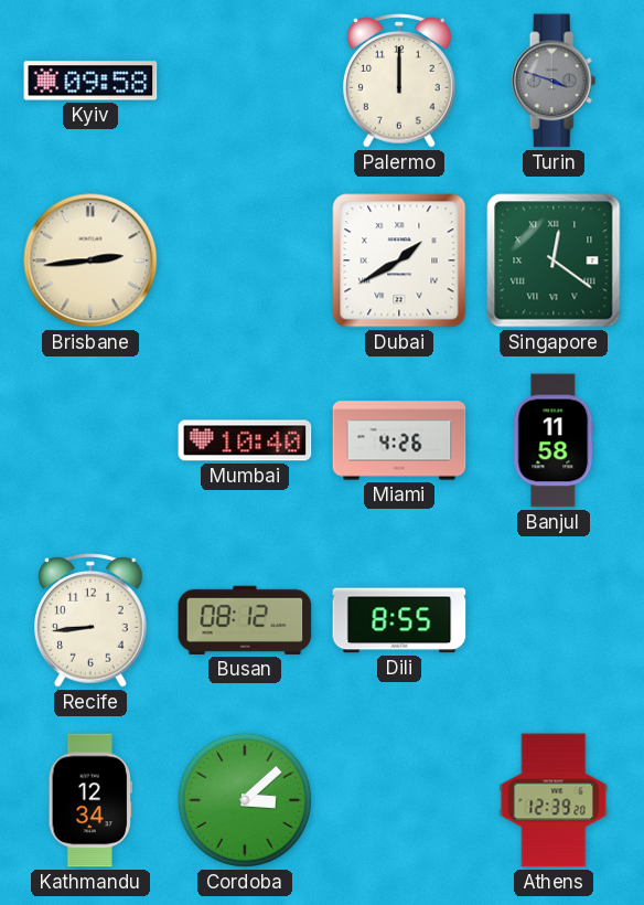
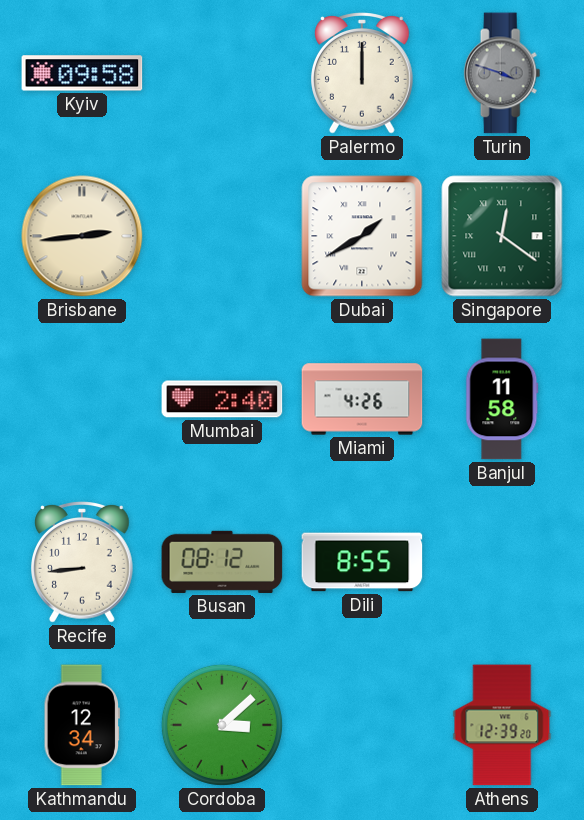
Mumbai: 10:40 -> 2:40 (222, 399)
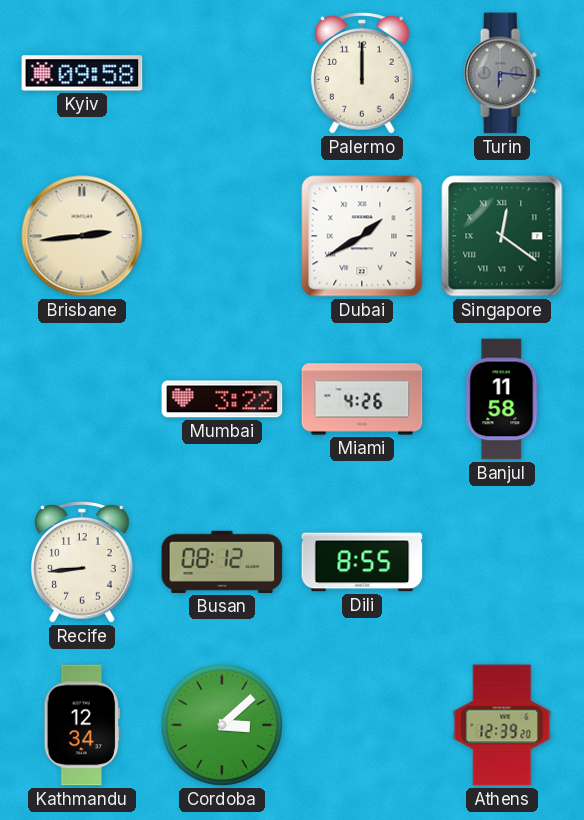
Turin: 3:48 -> 6:16 (502, 73)
Mumbai: 2:40 -> 3:22 (222, 399)
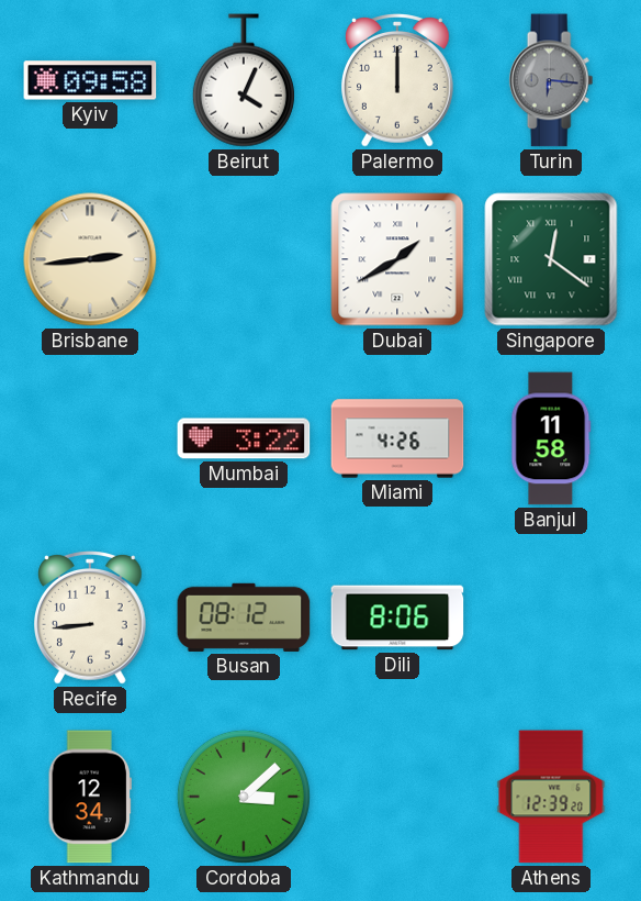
Beirut: none -> 4:04 (244, 80)
Dili: 8:55 -> 8:06 (397, 618)
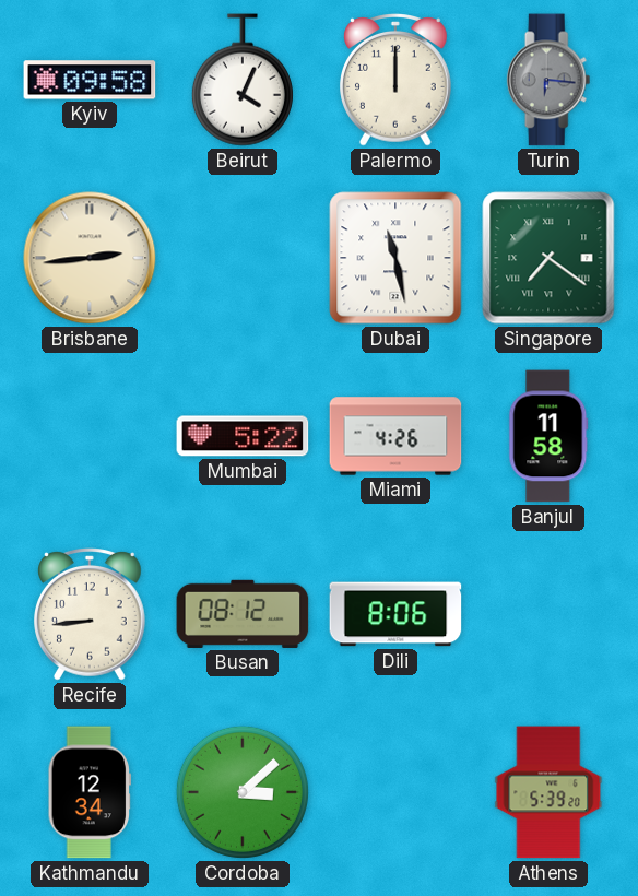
Dubai: 1:40 -> 11:28 (395, 258)
Singapore: 12:21 -> 7:21 (548, 258)
Mumbai: 3:22 -> 5:22 (243, 436)
Athens: 12:39 -> 5:39 (548, 792)
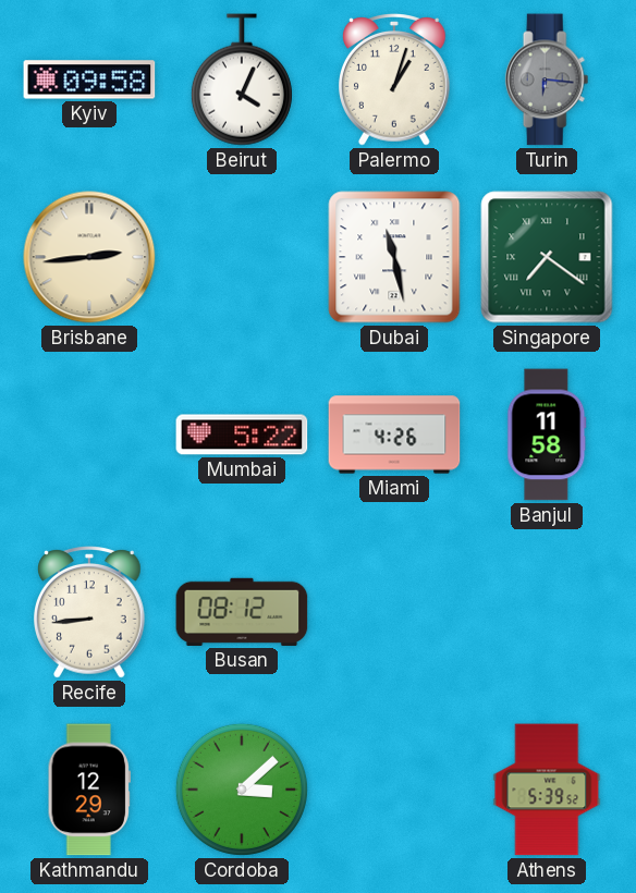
Palermo: 12:00 -> 1:03 (395, 79)
Dili: 8:06 -> none (395, 614)
Kathmandu: 12:34 -> 12:29 (89, 790)
Athens: 5:39:20 -> 5:39:52 (547, 790)
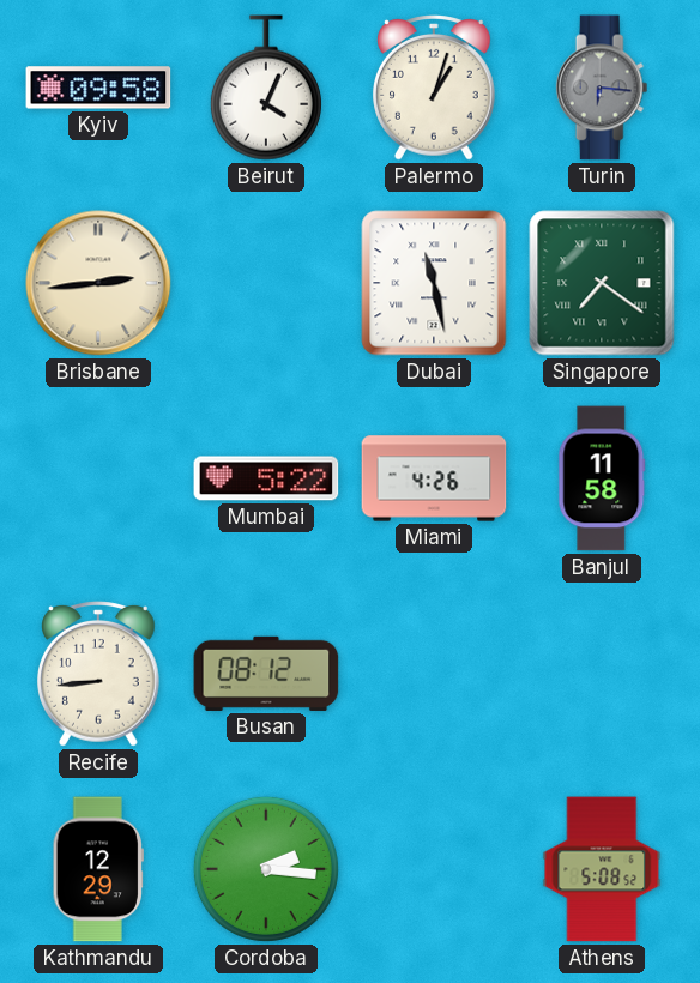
Cordoba: 3:08 -> 2:16 (266, 869)
Athens: 5:39 -> 5:08 (602, 869)
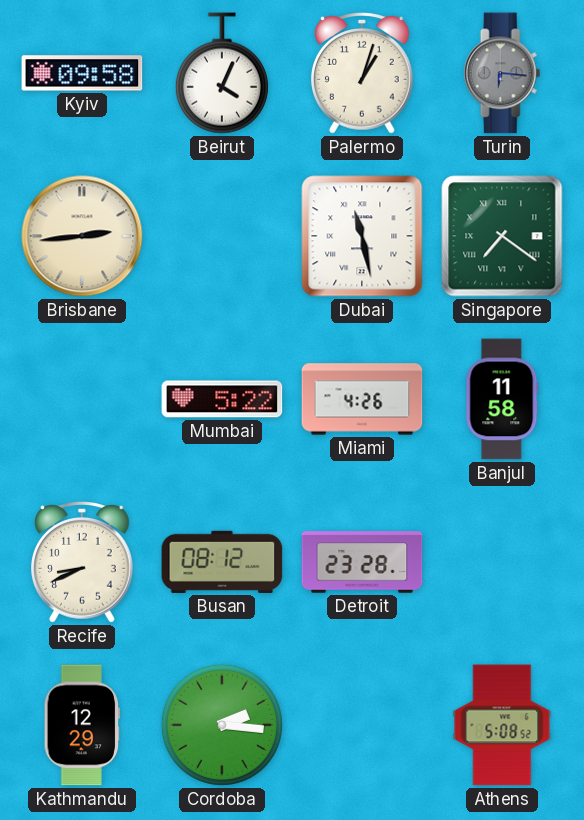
Recife: 8:44 -> 8:41 (83, 562)
Detroit: none -> 23:28 (362, 562)
